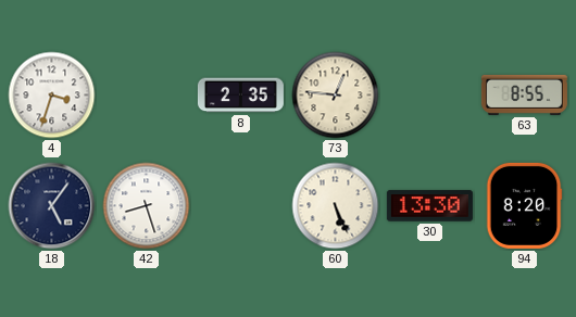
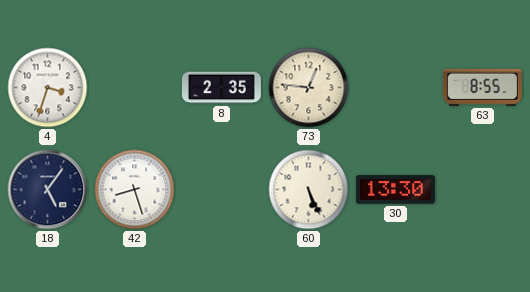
94: 8:20 -> none (524, 205)
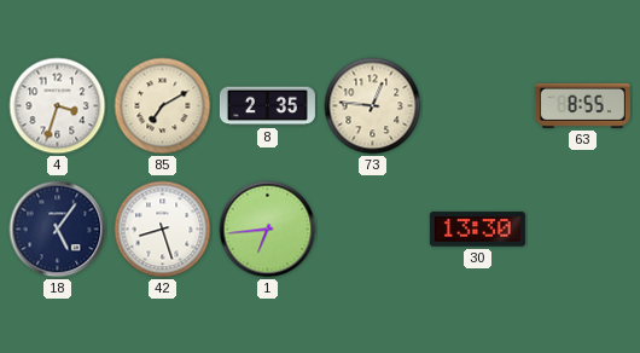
85: none -> 7:10 (163, 106)
1: none -> 6:44 (268, 230)
60: 5:26 -> none (309, 190)
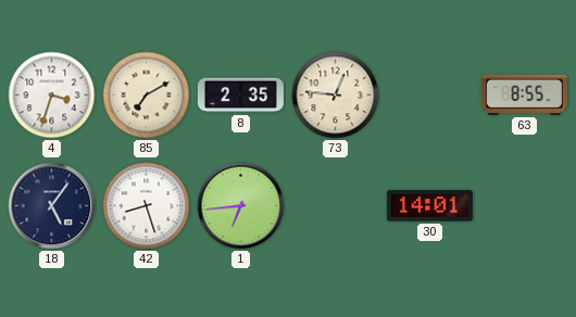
30: 13:30 -> 14:01 (429, 206)
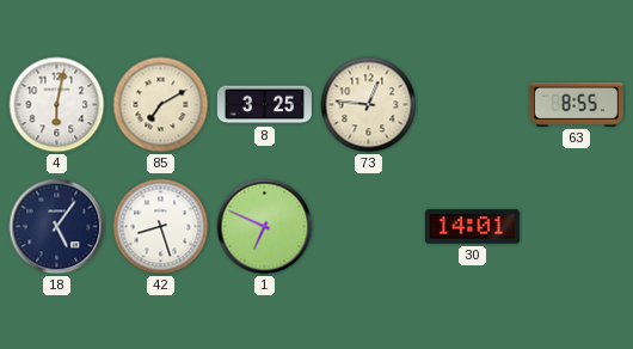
4: 3:33 -> 6:02 (57, 105)
8: 2:35 -> 3:25 (264, 105)
1: 6:44 -> 6:49 (265, 227)
